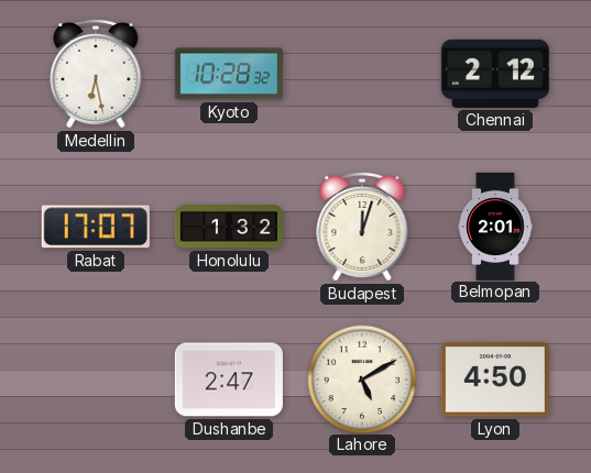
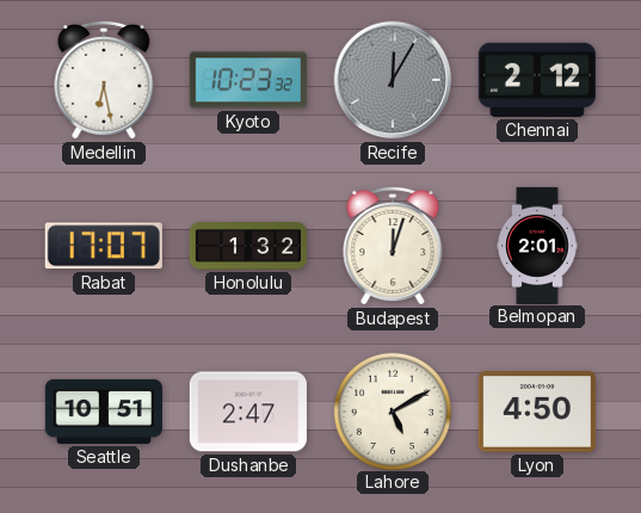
Kyoto: 10:28 -> 10:23 (248, 80)
Recife: none -> 12:05 (393, 80)
Seattle: none -> 10:51 (104, 412)
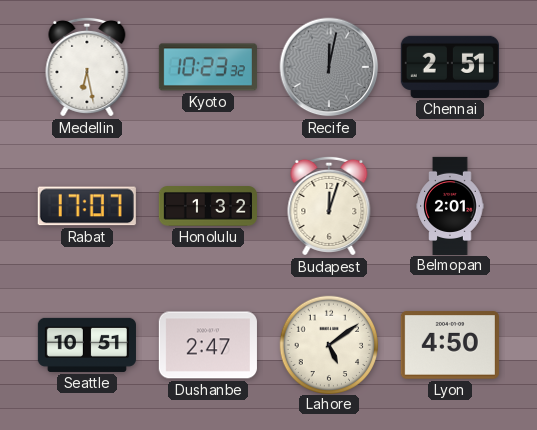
Recife: 12:05 -> 12:02 (329, 67)
Chennai: 2:12 -> 2:51 (450, 67)
Lahore: 5:10 -> 5:09 (328, 344)
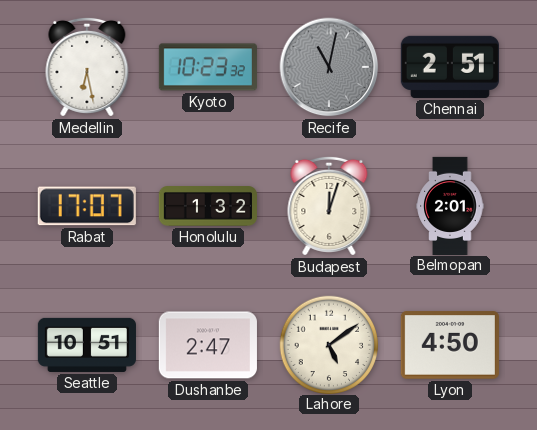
Recife: 12:02 -> 11:02 (329, 67)
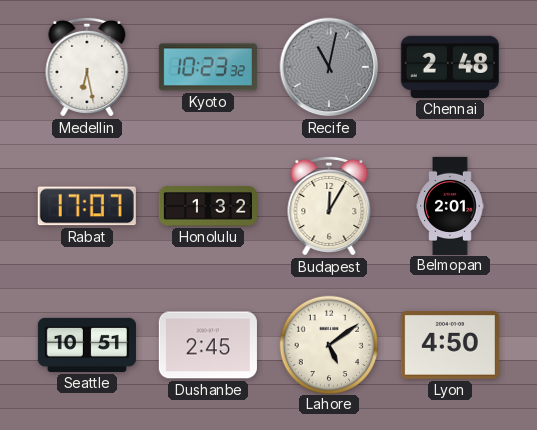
Chennai: 2:51 -> 2:48 (450, 67)
Budapest: 12:03 -> 12:05 (329, 206)
Dushanbe: 2:47 -> 2:45 (208, 345)
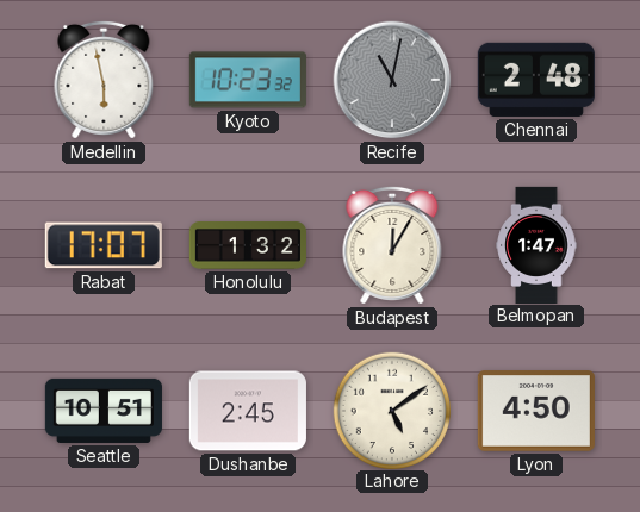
Medellin: 6:28 -> 5:58 (104, 80)
Belmopan: 2:01 -> 1:47 (536, 244)
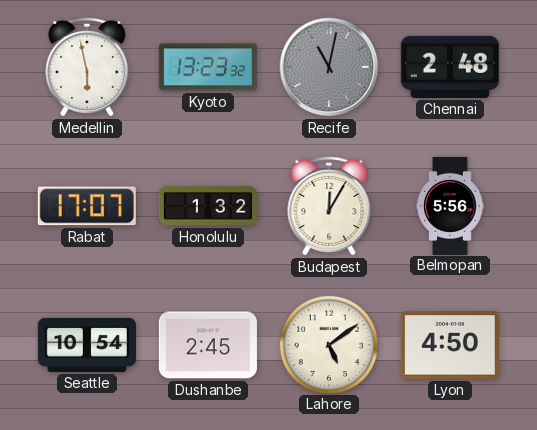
Kyoto: 10:23 -> 13:23 (208, 67)
Belmopan: 1:47 -> 5:56 (450, 205)
Seattle: 10:51 -> 10:54 (87, 345)
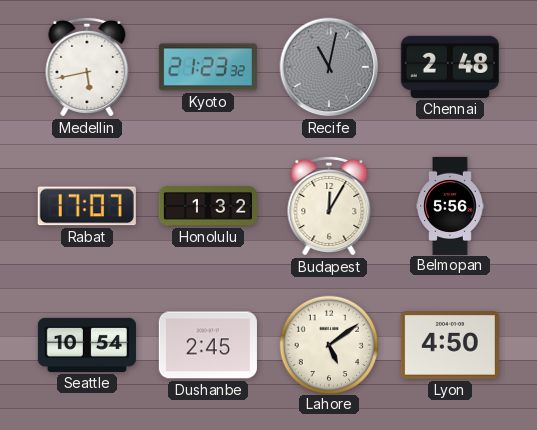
Medellin: 5:58 -> 5:43 (87, 67)
Kyoto: 13:23 -> 21:23 (208, 67)
